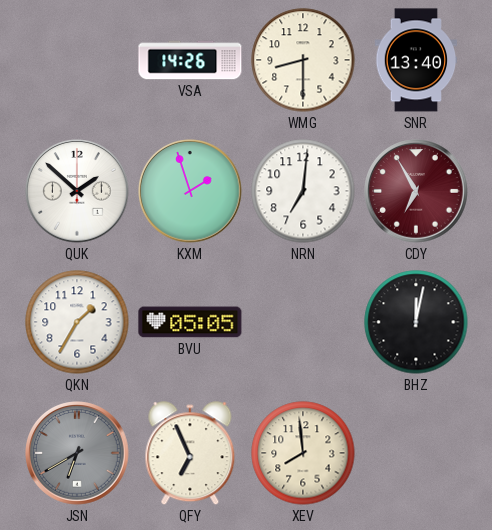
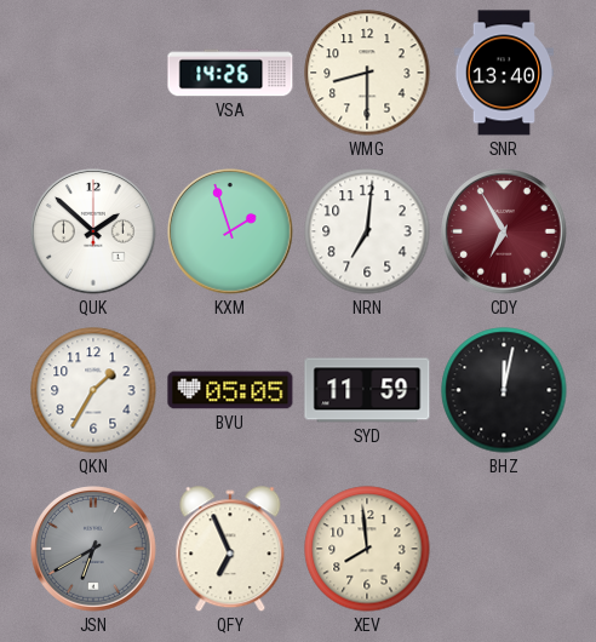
SYD: none -> 11:59 (367, 390)
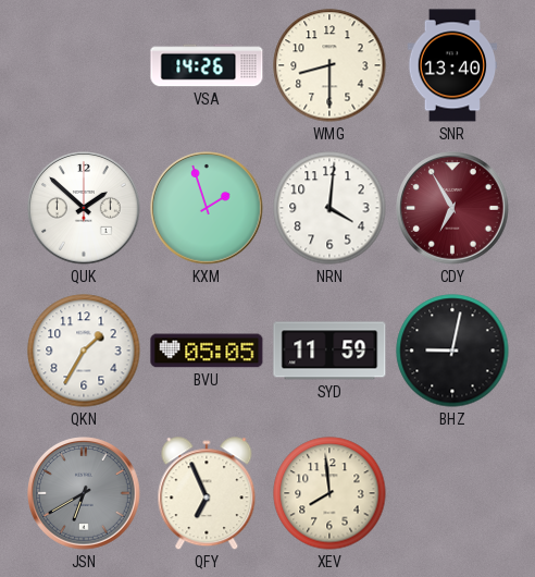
NRN: 7:01 -> 4:01 (329, 208)
BHZ: 12:02 -> 9:02 (452, 351)
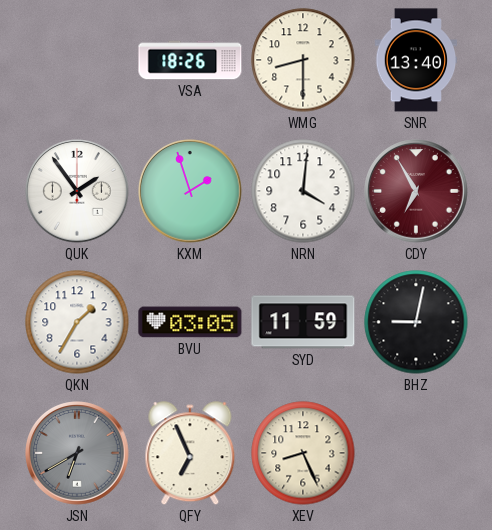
VSA: 14:26 -> 18:26 (190, 60)
QUK: 1:52 -> 1:54 (78, 192)
BVU: 05:05 -> 03:05 (190, 322)
XEV: 7:59 -> 8:26 (303, 453)
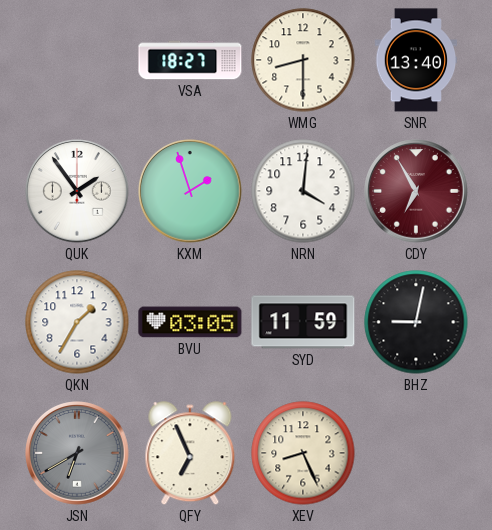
VSA: 18:26 -> 18:27 (190, 60)
